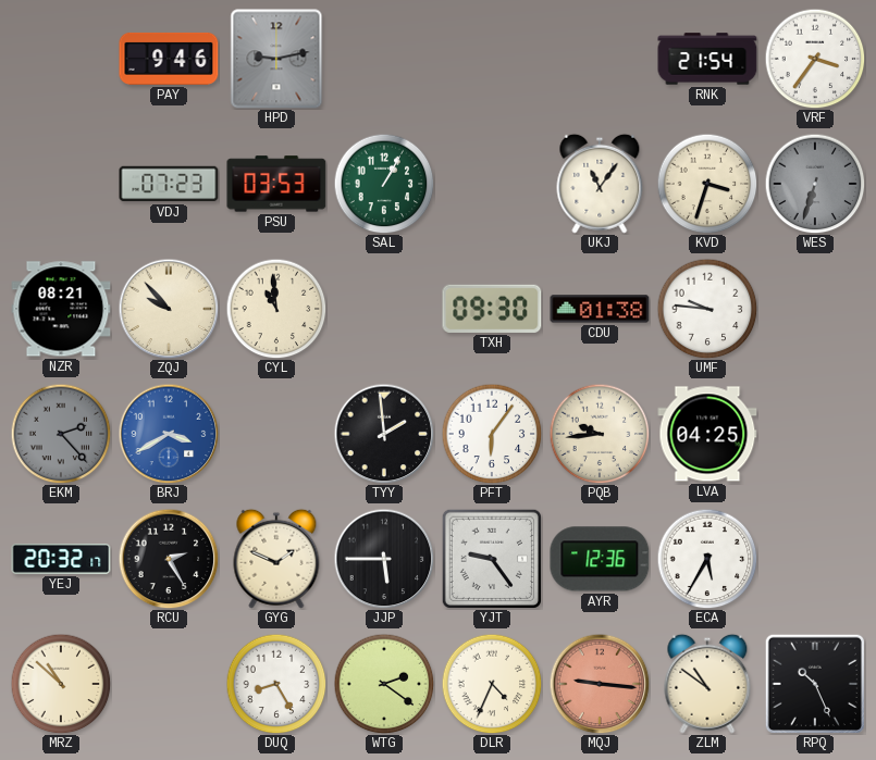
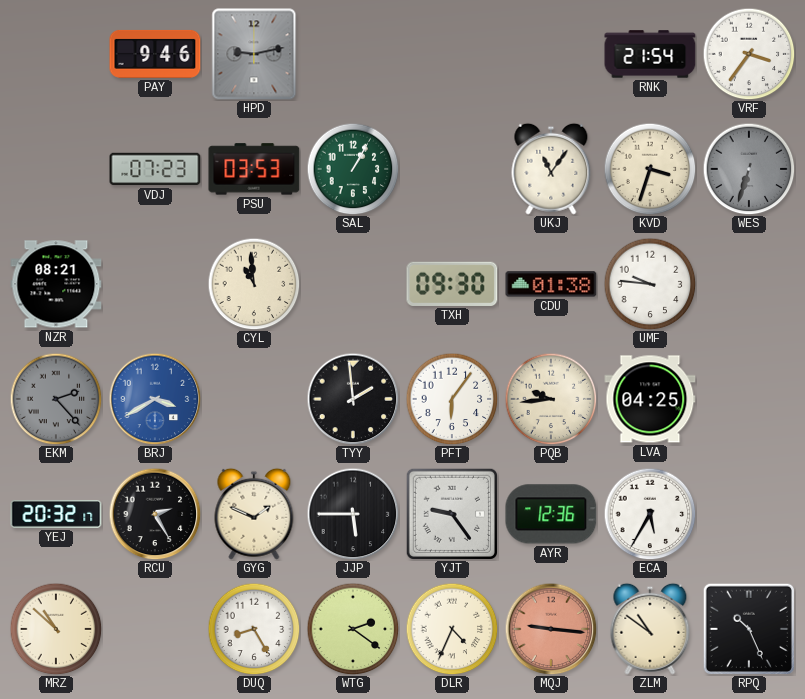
ZQJ: 9:53 -> none (169, 309)
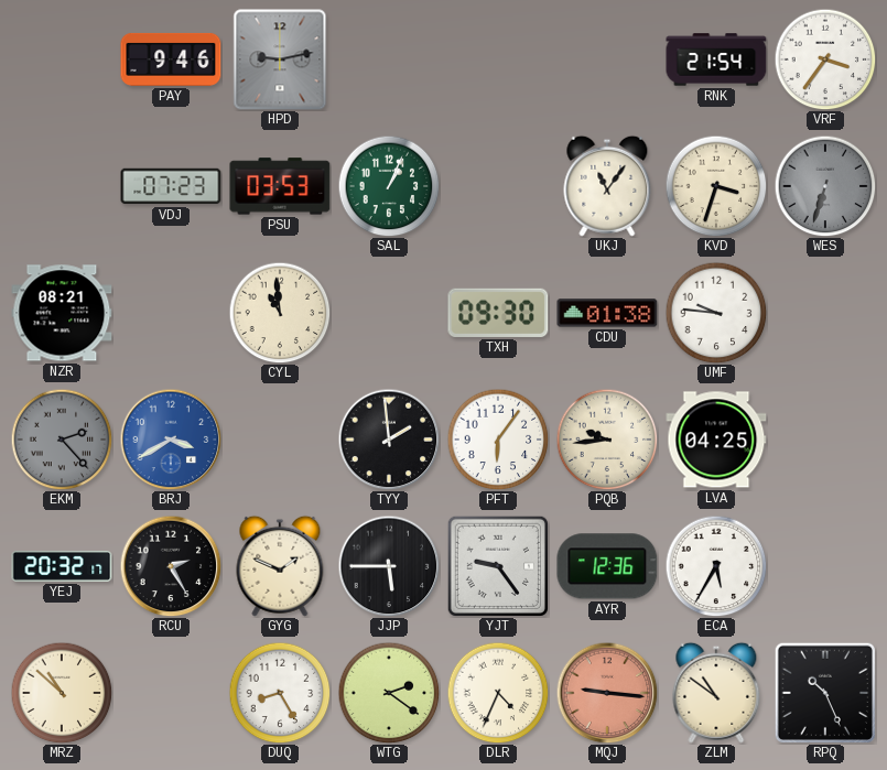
SAL: 1:05 -> 1:04 (389, 186)
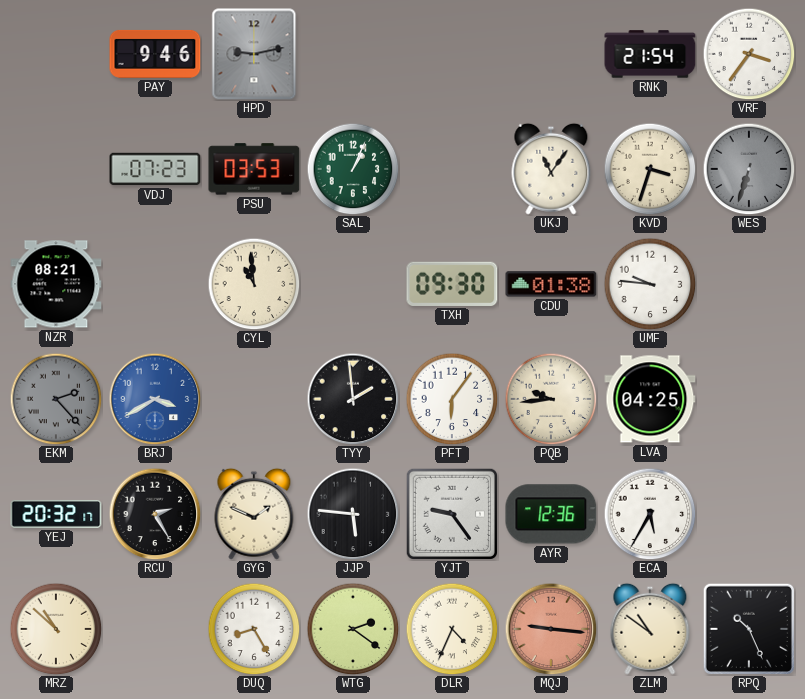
JJP: 5:45 -> 5:46 (353, 514)
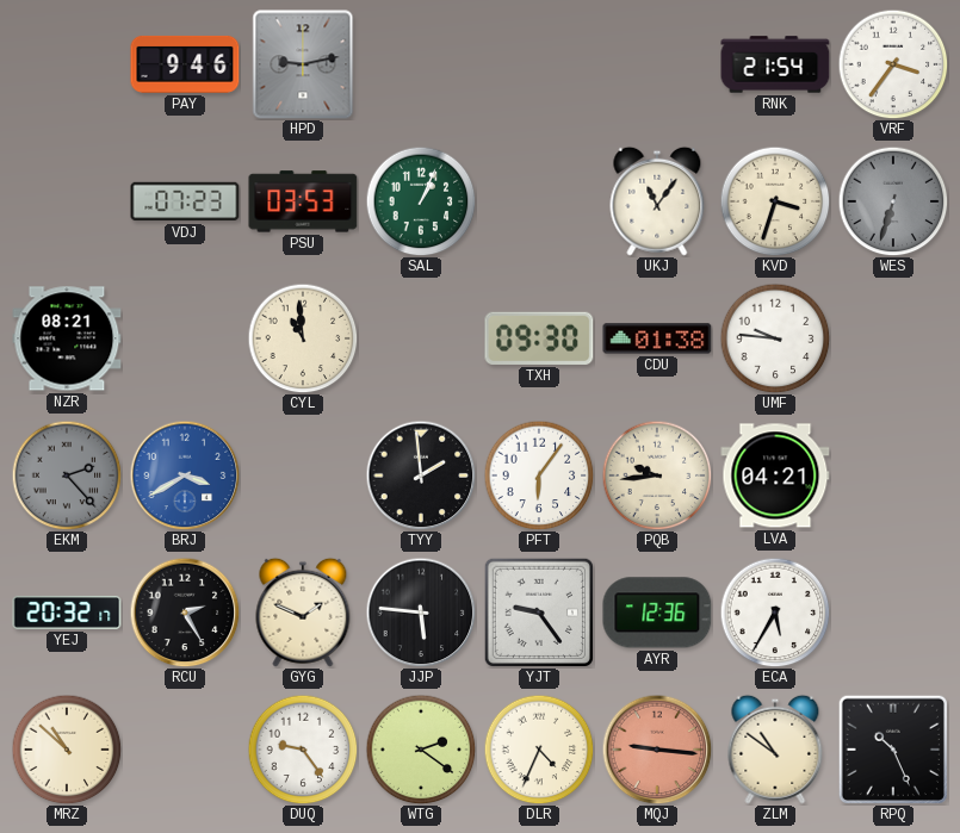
LVA: 04:25 -> 04:21 (775, 475)
DUQ: 8:25 -> 9:24 (303, 750)
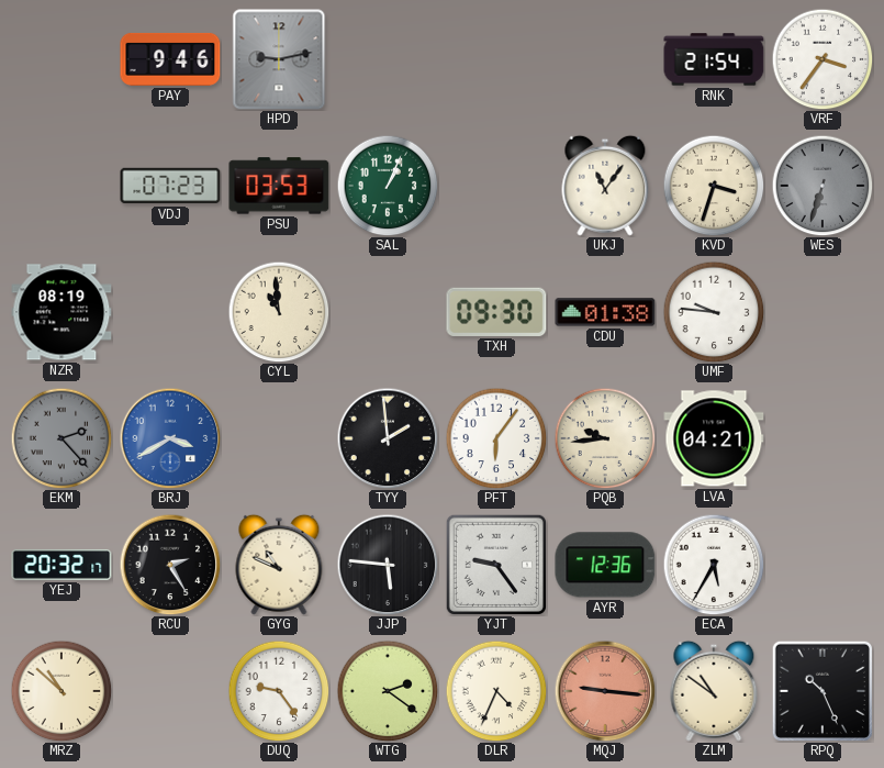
NZR: 08:21 -> 08:19 (61, 312)
GYG: 1:49 -> 10:49 (279, 565)
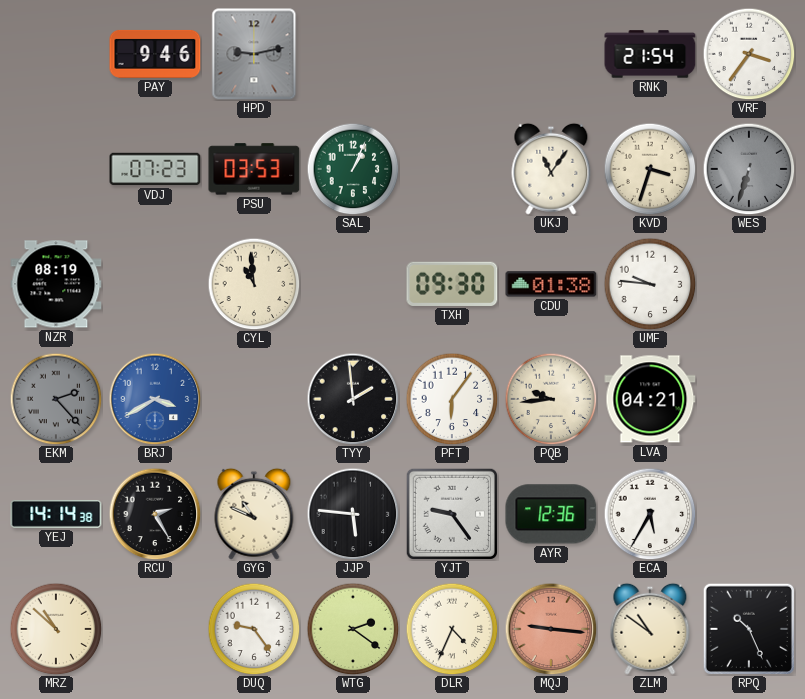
YEJ: 20:32 -> 14:14 (56, 514)
